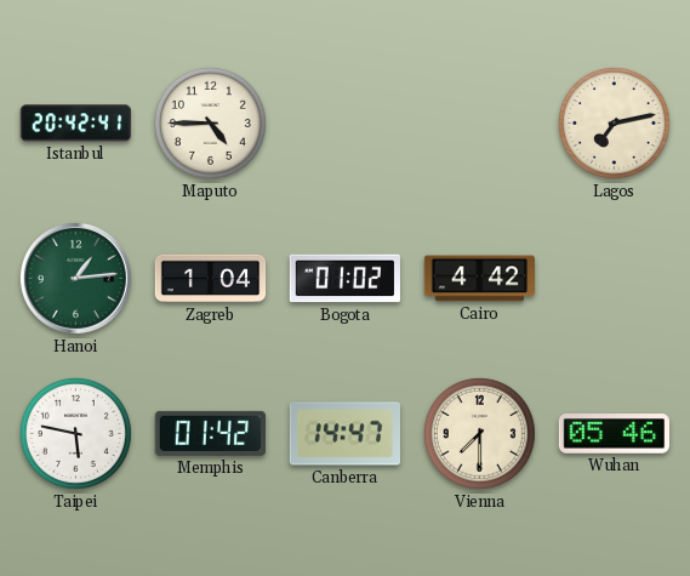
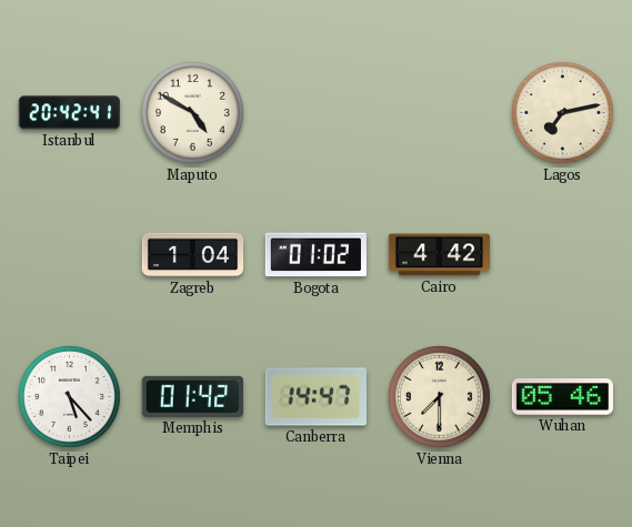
Maputo: 4:45 -> 4:50 (192, 112)
Hanoi: 1:14 -> none (75, 278)
Taipei: 5:47 -> 5:23 (69, 396)
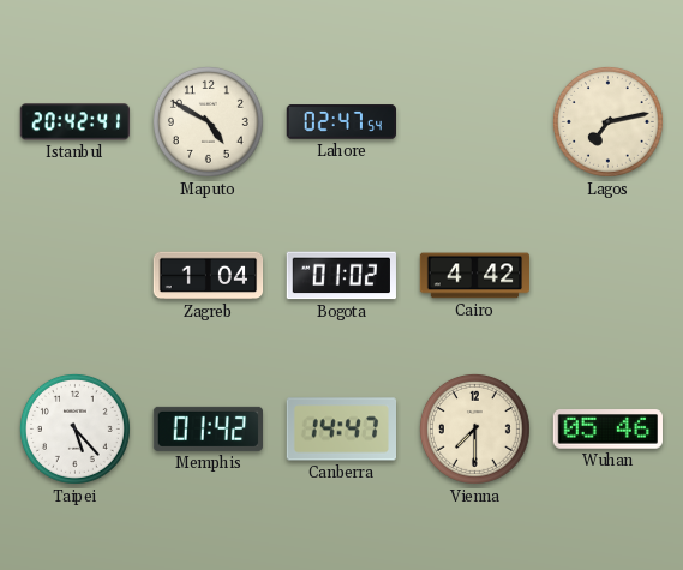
Lahore: none -> 02:47 (341, 122)
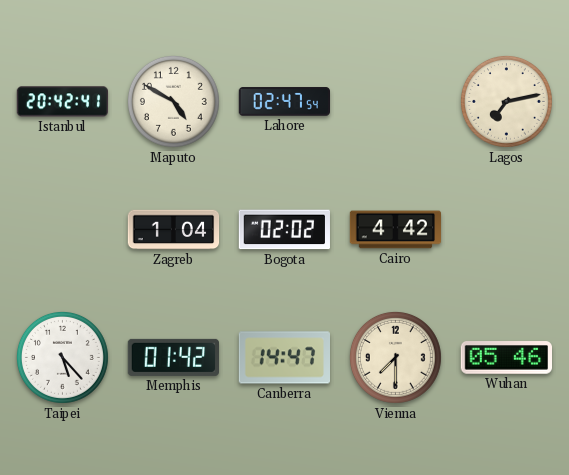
Bogota: 01:02 -> 02:02 (284, 230)
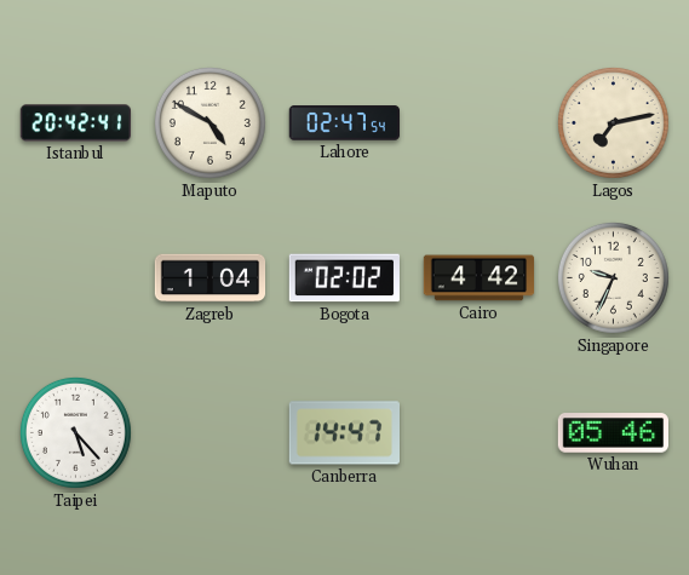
Singapore: none -> 9:34 (613, 277)
Memphis: 01:42 -> none (173, 357)
Vienna: 7:30 -> none (395, 357)
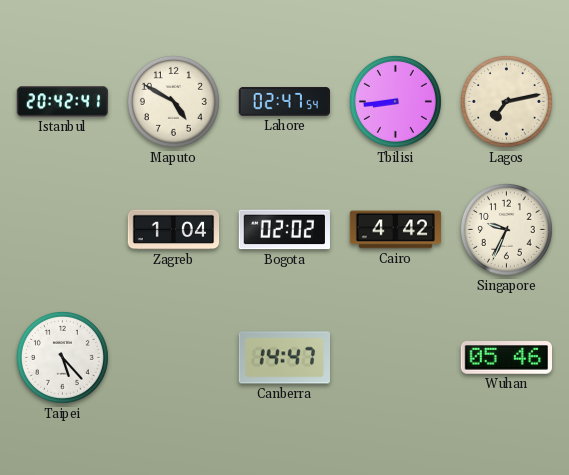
Tbilisi: none -> 8:44 (395, 101)
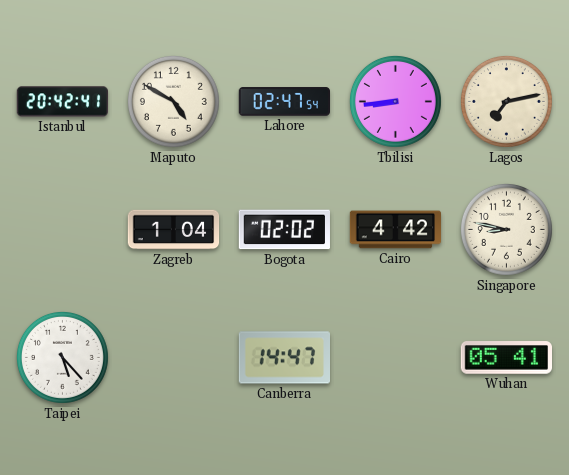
Singapore: 9:34 -> 8:47 (506, 229)
Wuhan: 05:46 -> 05:41 (506, 358)
